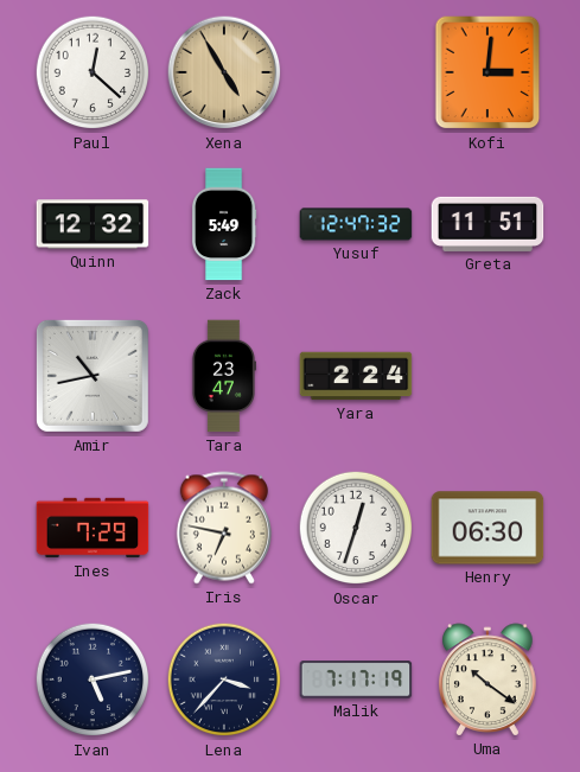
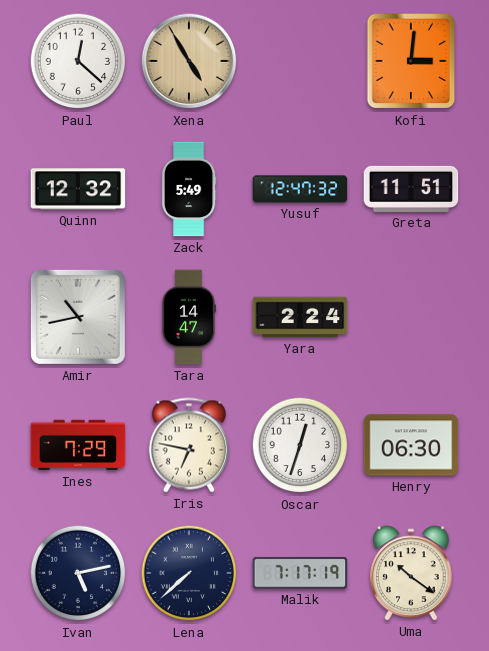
Tara: 23:47 -> 14:47 (188, 317)
Lena: 3:37 -> 7:38 (189, 573)
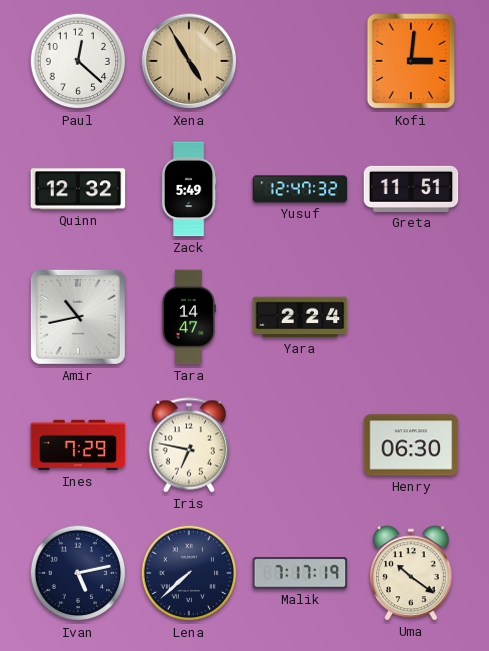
Oscar: 12:33 -> none (300, 445)
